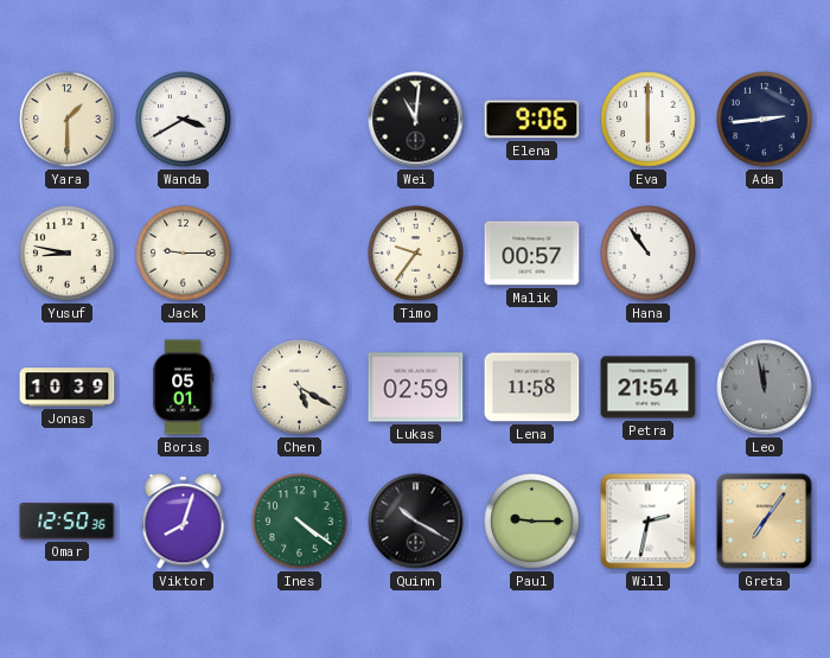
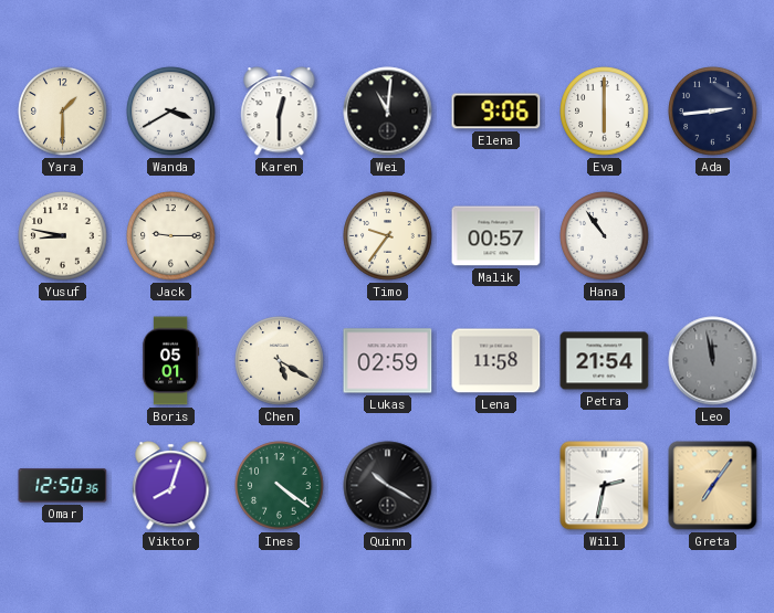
Karen: none -> 12:30 (280, 112)
Jonas: 10:39 -> none (68, 388)
Paul: 9:15 -> none (532, 522)
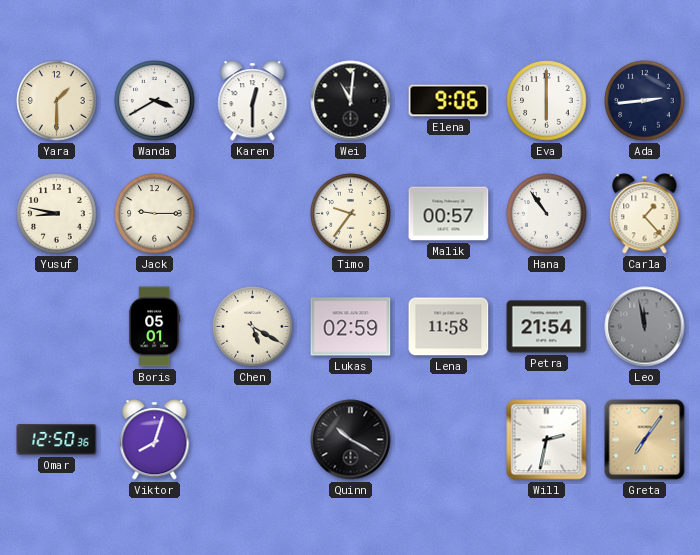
Carla: none -> 1:23 (645, 214)
Ines: 4:21 -> none (280, 486)
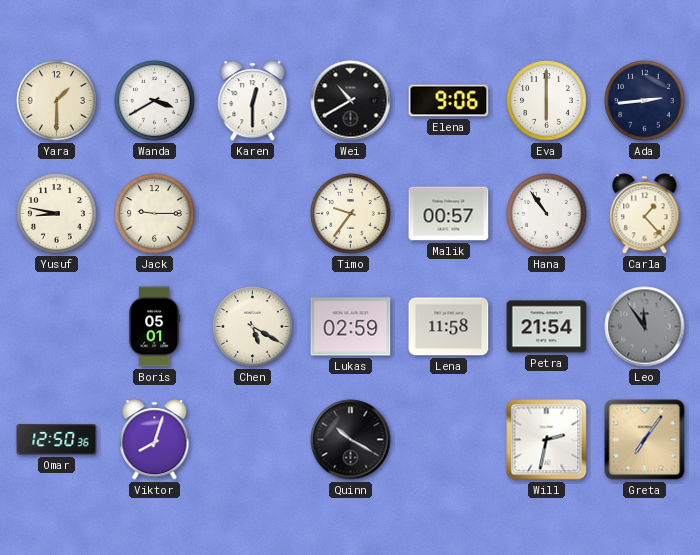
Wei: 11:01 -> 10:40 (351, 101)
Leo: 11:58 -> 11:54 (645, 327)
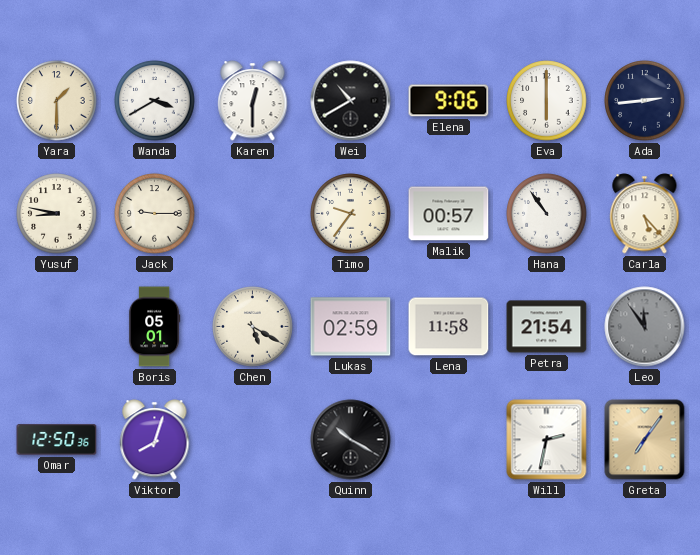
Carla: 1:23 -> 5:23 (645, 214)
